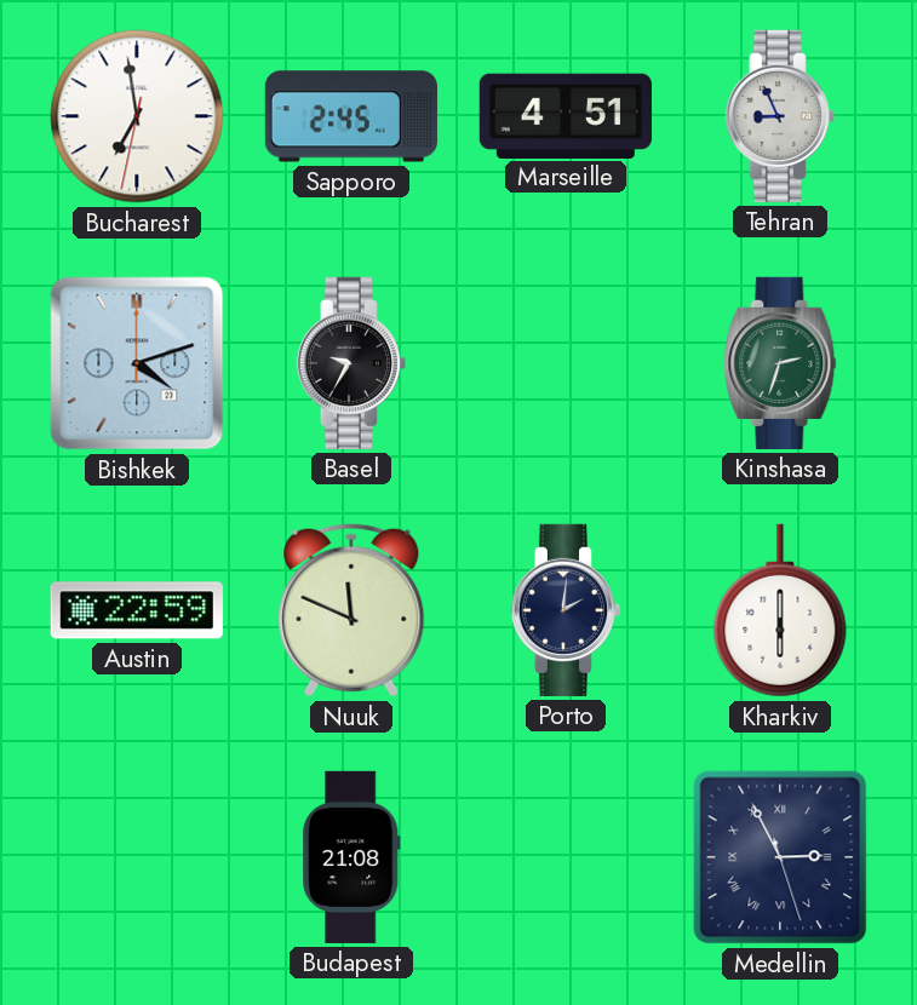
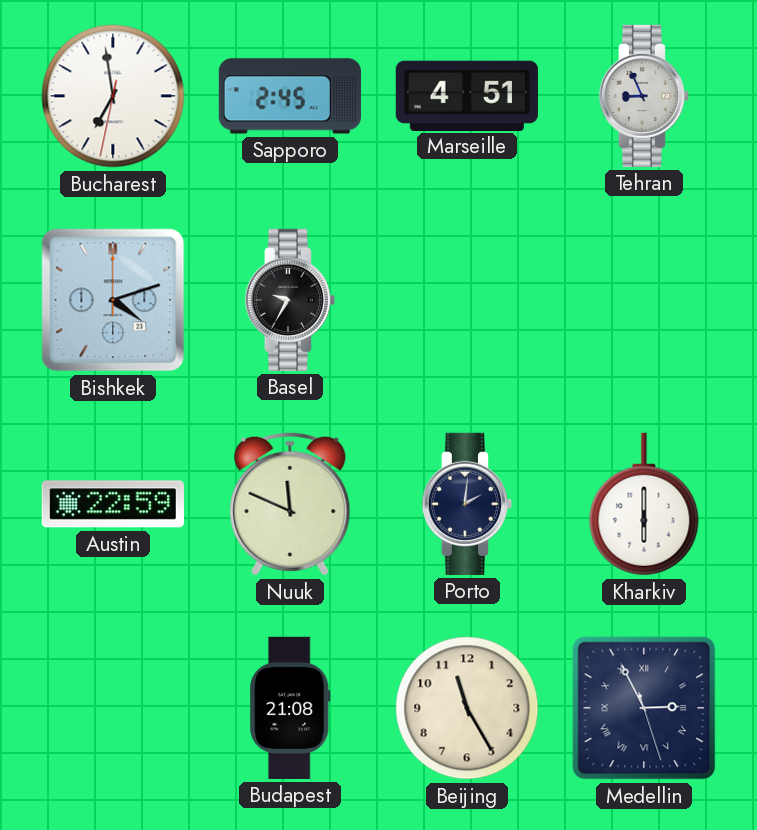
Kinshasa: 2:33 -> none (780, 363)
Beijing: none -> 11:25 (467, 708)
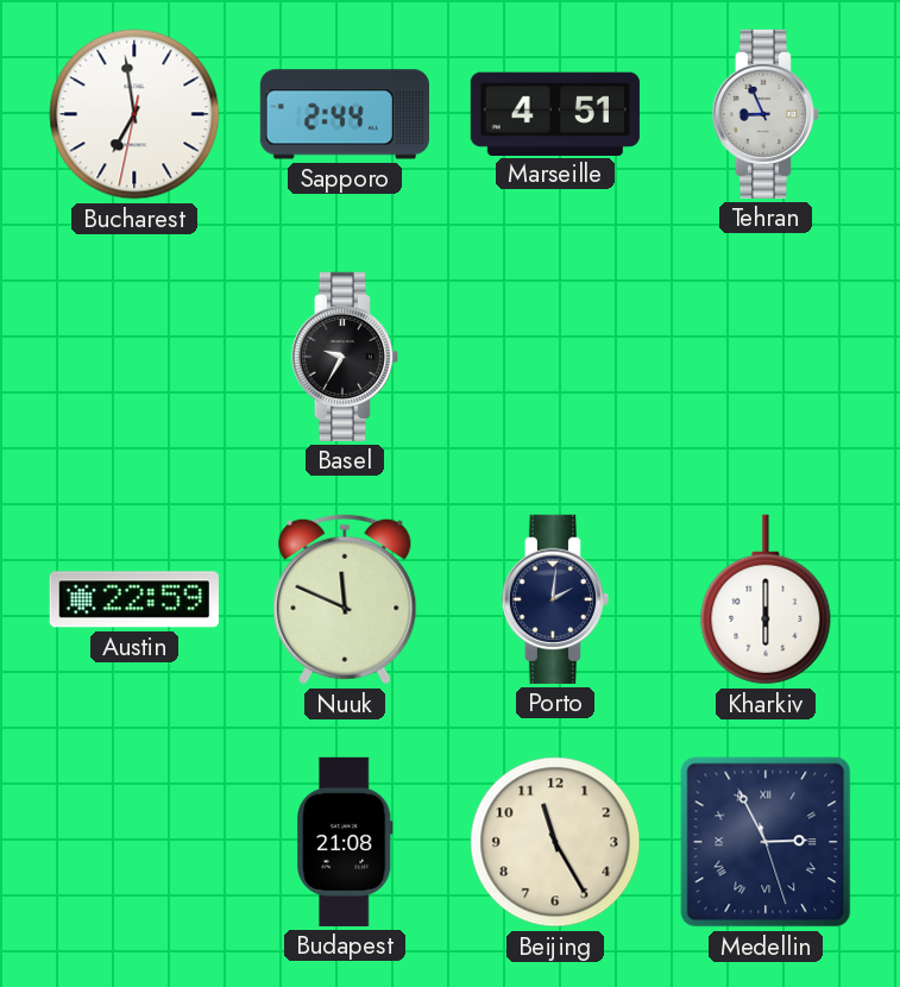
Sapporo: 2:45 -> 2:44 (345, 114)
Bishkek: 4:12 -> none (113, 300)
